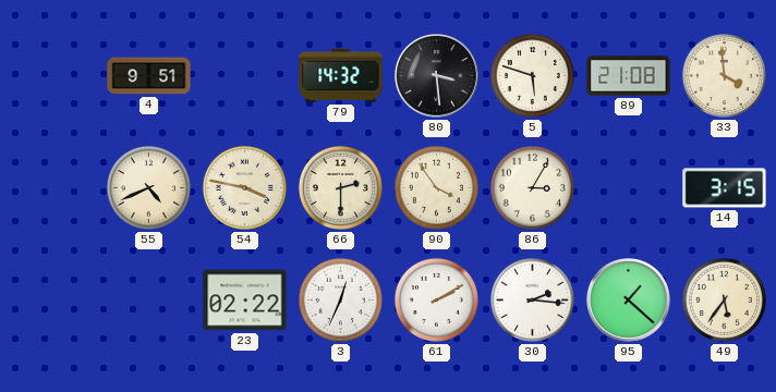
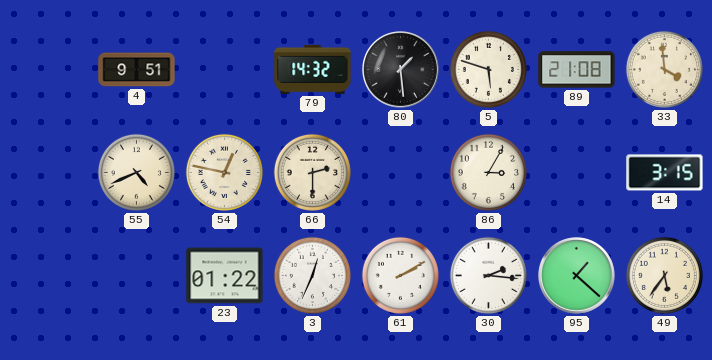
80: 3:29 -> 1:29 (401, 70)
54: 3:47 -> 12:47 (224, 172)
90: 3:54 -> none (436, 187)
23: 02:22 -> 01:22 (225, 276)
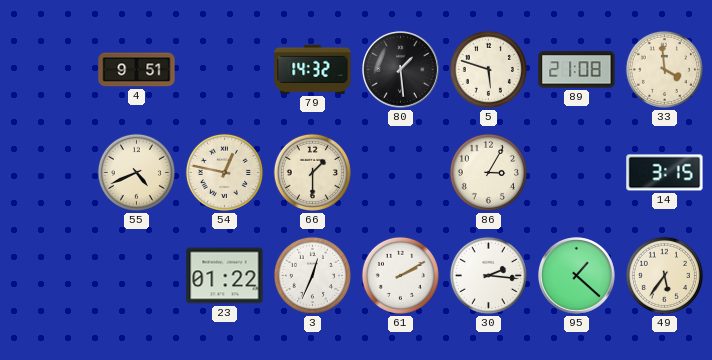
66: 2:30 -> 1:30 (312, 172)
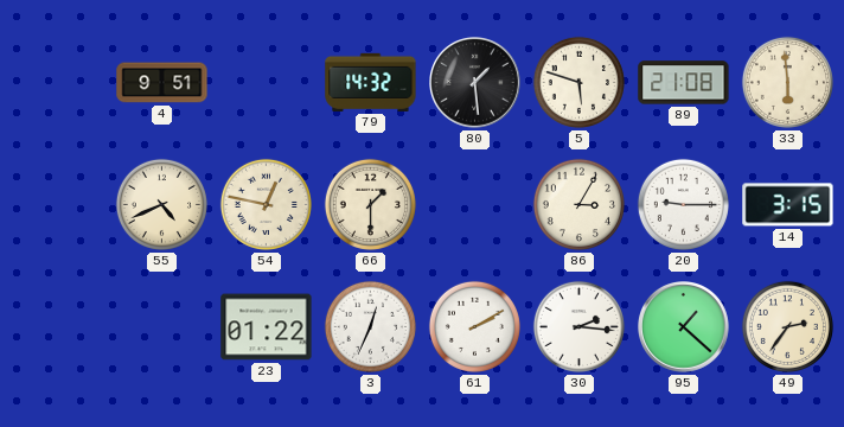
33: 3:59 -> 5:59 (787, 82)
20: none -> 9:15 (683, 204)
49: 5:36 -> 2:36 (787, 326)
